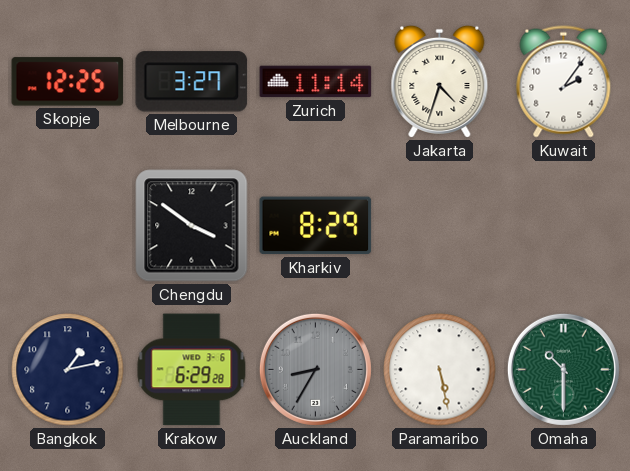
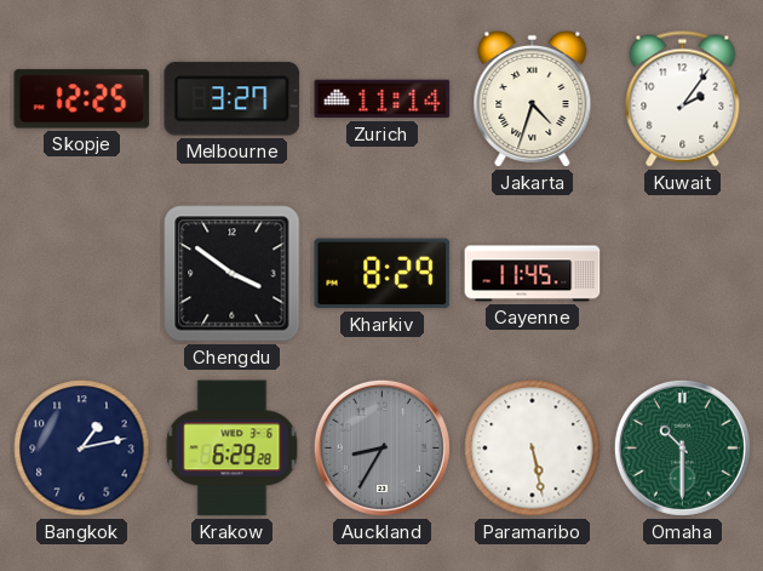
Cayenne: none -> 11:45 (533, 274)
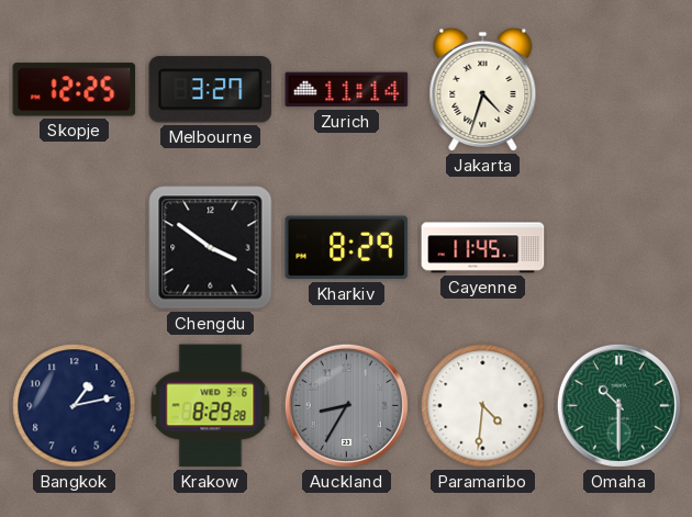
Kuwait: 2:06 -> none (683, 99)
Krakow: 6:29 -> 8:29 (211, 406)
Paramaribo: 5:28 -> 4:31 (483, 406)
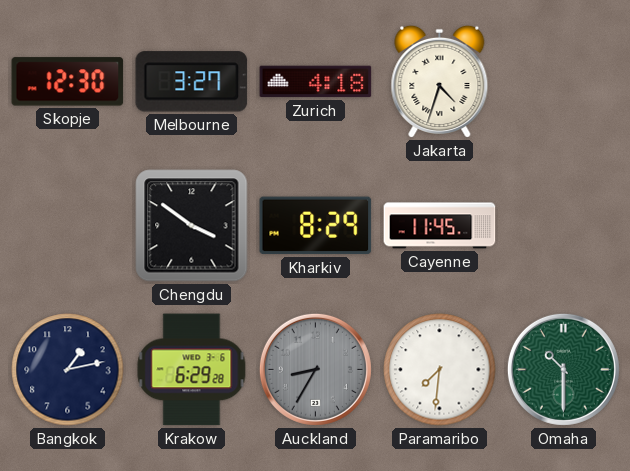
Skopje: 12:25 -> 12:30 (68, 82)
Zurich: 11:14 -> 4:18 (316, 82)
Krakow: 8:29 -> 6:29 (192, 370)
Paramaribo: 4:31 -> 7:31 (440, 370)
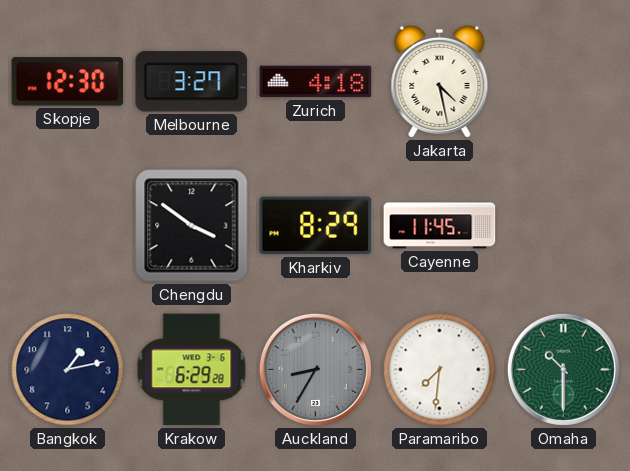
Jakarta: 4:33 -> 4:28 (440, 81)
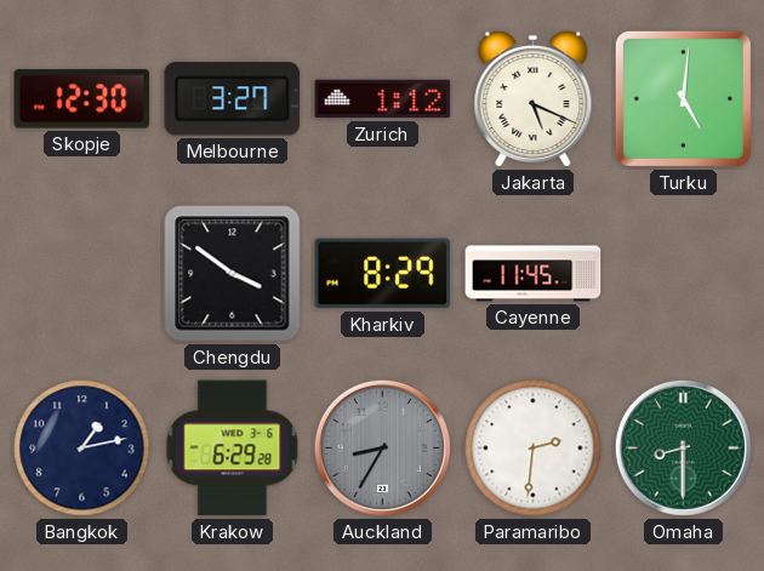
Zurich: 4:18 -> 1:12 (383, 99)
Jakarta: 4:28 -> 5:19 (534, 98)
Turku: none -> 5:01 (683, 98)
Paramaribo: 7:31 -> 2:31 (534, 449)
Omaha: 10:30 -> 8:30 (683, 447)
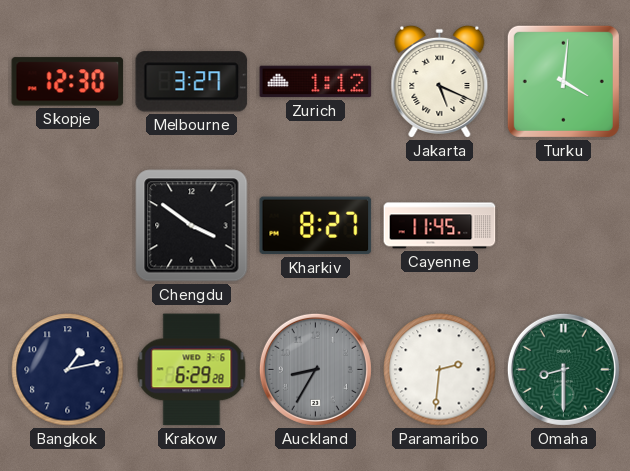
Turku: 5:01 -> 4:01 (563, 81)
Kharkiv: 8:29 -> 8:27 (316, 226)
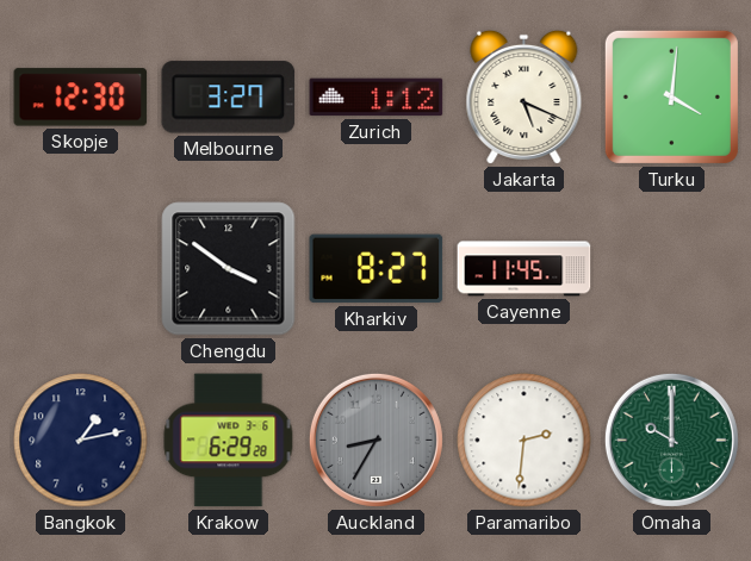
Omaha: 8:30 -> 10:00 (671, 440)
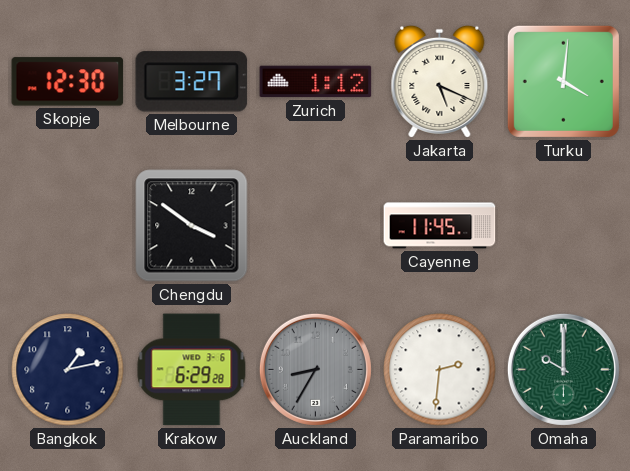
Kharkiv: 8:27 -> none (377, 269)
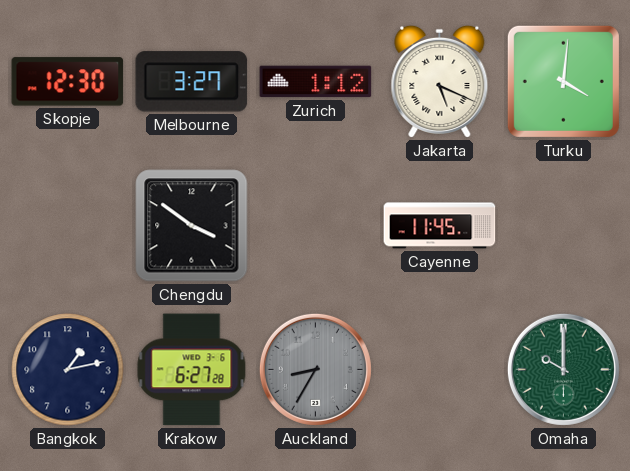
Krakow: 6:29 -> 6:27 (192, 370)
Paramaribo: 2:31 -> none (440, 370)
